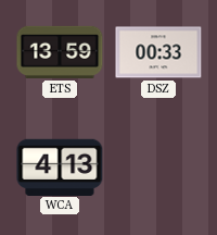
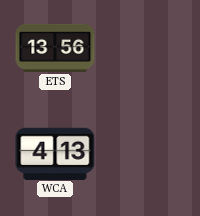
ETS: 13:59 -> 13:56 (55, 48)
DSZ: 00:33 -> none (158, 52)
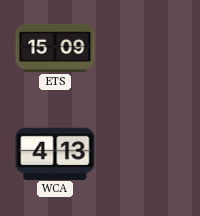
ETS: 13:56 -> 15:09 (55, 48)
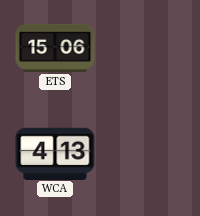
ETS: 15:09 -> 15:06 (55, 48)
